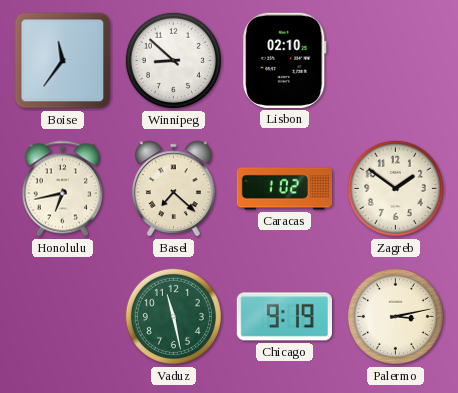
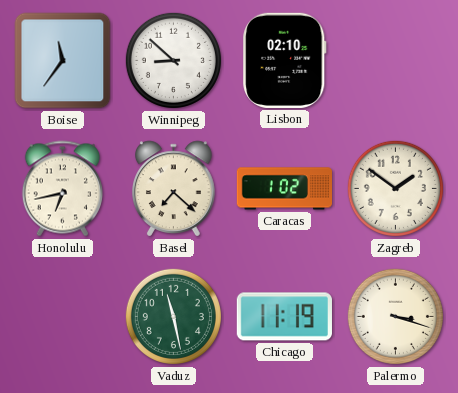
Chicago: 9:19 -> 11:19 (284, 317)
Palermo: 3:13 -> 3:18 (395, 316)
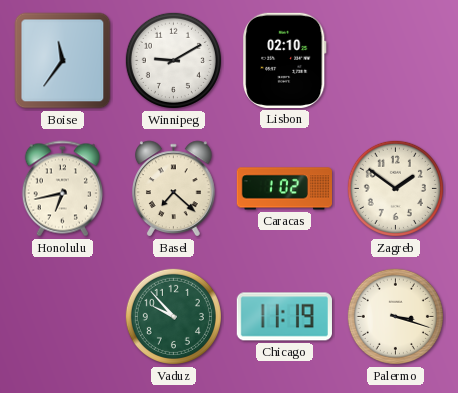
Winnipeg: 8:52 -> 9:10 (173, 60)
Vaduz: 11:28 -> 9:53 (173, 316)
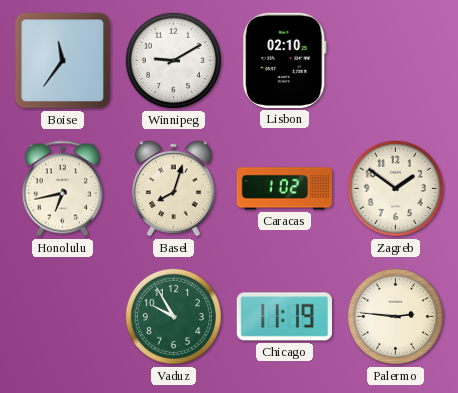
Basel: 7:22 -> 8:03 (174, 189)
Vaduz: 9:53 -> 9:55 (173, 316)
Palermo: 3:18 -> 2:46 (395, 316)
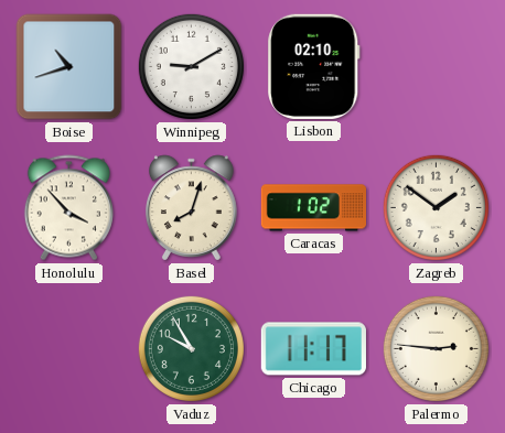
Boise: 11:36 -> 10:42 (69, 67)
Honolulu: 6:43 -> 3:53 (68, 208)
Chicago: 11:19 -> 11:17 (313, 349)
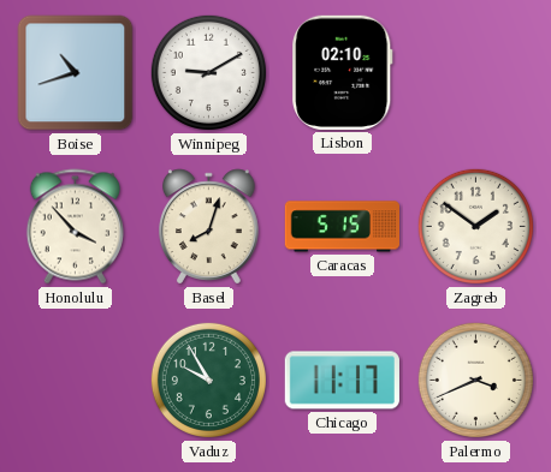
Caracas: 1:02 -> 5:15 (342, 227)
Palermo: 2:46 -> 3:41 (475, 380)
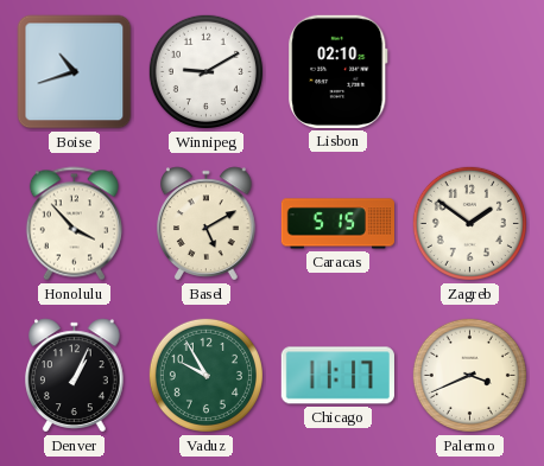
Basel: 8:03 -> 5:10 (207, 224)
Denver: none -> 1:04 (75, 376)
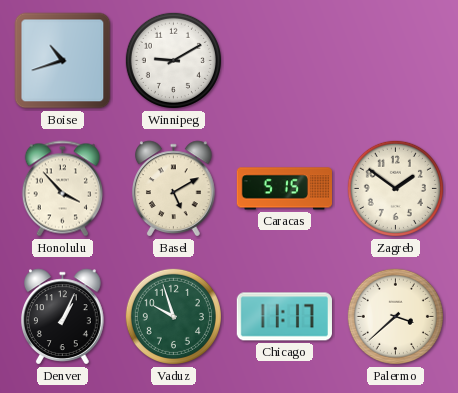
Lisbon: 02:10 -> none (339, 71)
Vaduz: 9:55 -> 9:57 (173, 316)
Palermo: 3:41 -> 3:38 (395, 316)
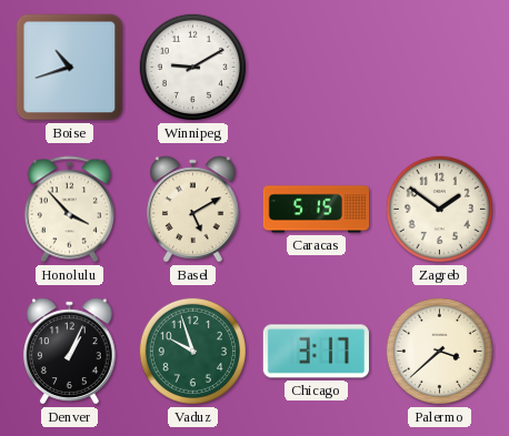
Chicago: 11:17 -> 3:17 (316, 352)
